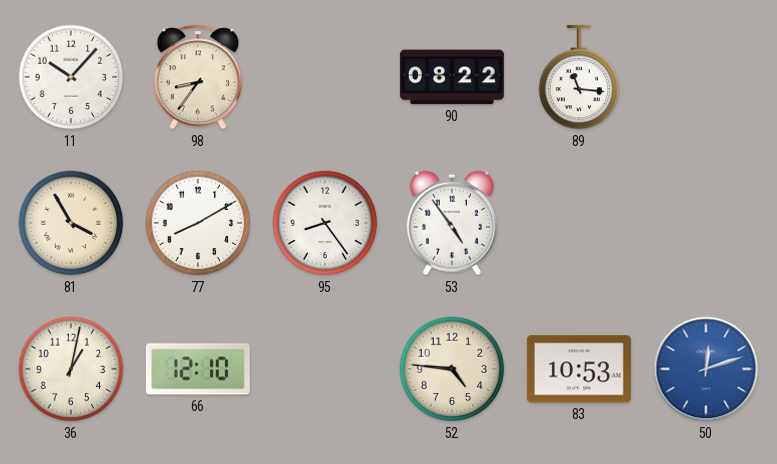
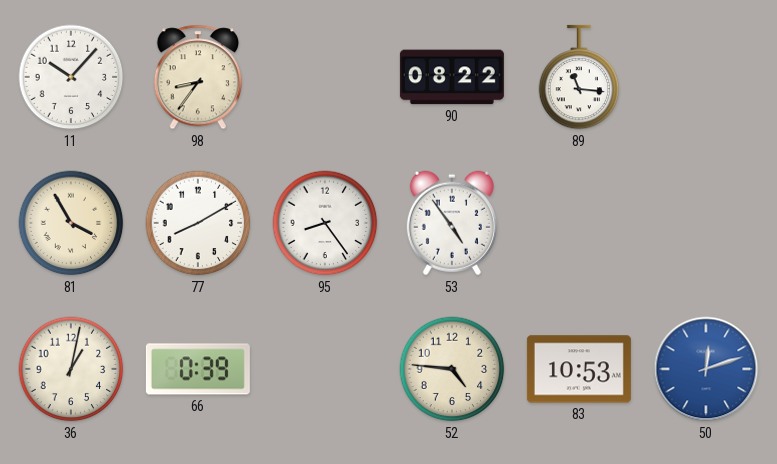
66: 12:10 -> 0:39 (198, 369)
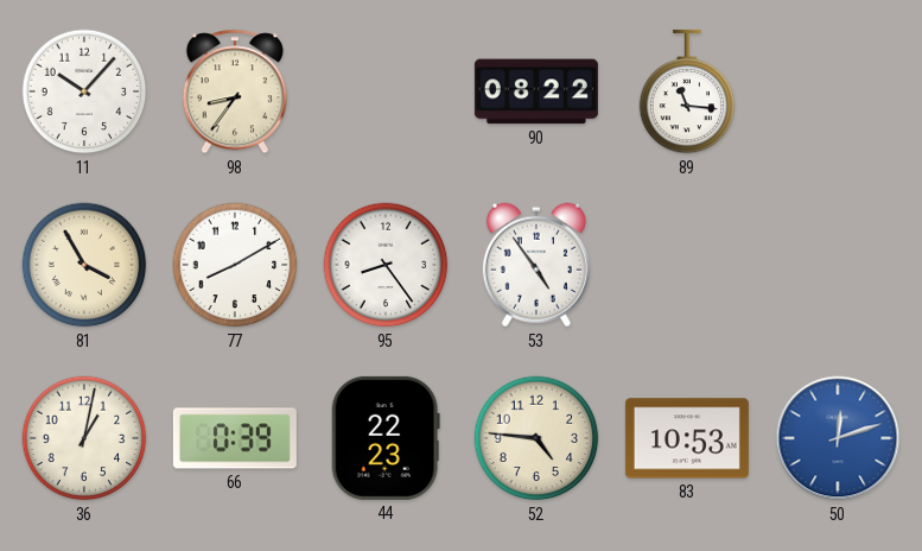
44: none -> 22:23 (386, 438)
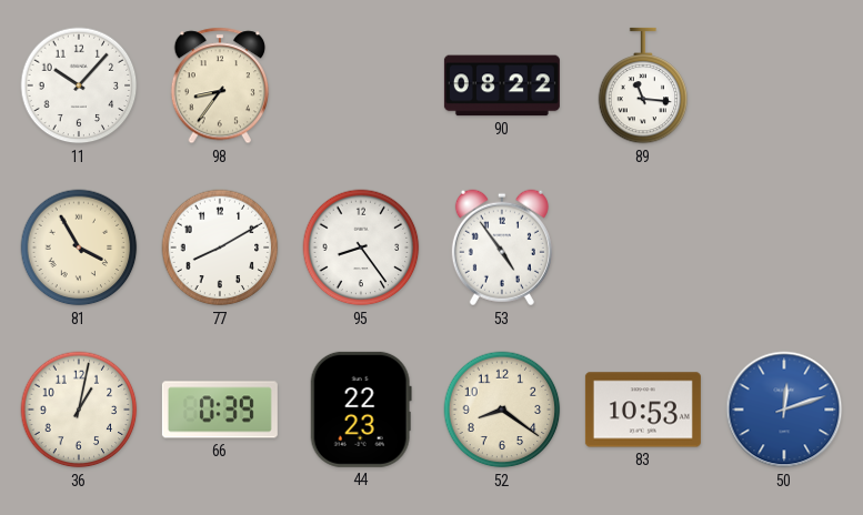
52: 4:46 -> 8:21 (502, 410)
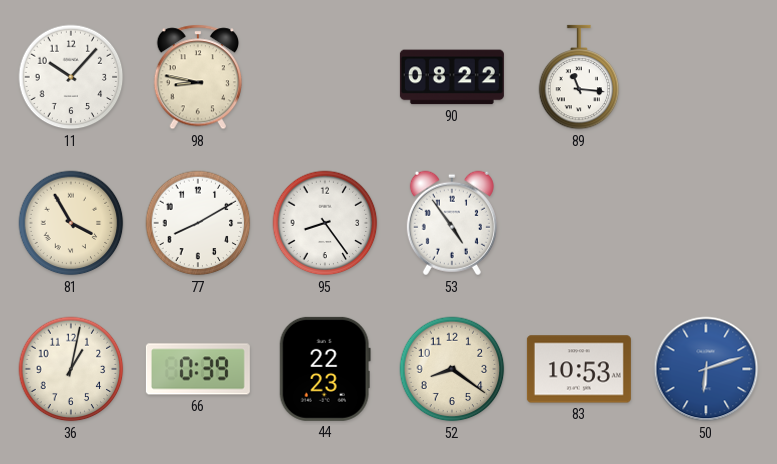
98: 8:36 -> 8:47 (197, 77)
50: 12:12 -> 6:12 (706, 369)
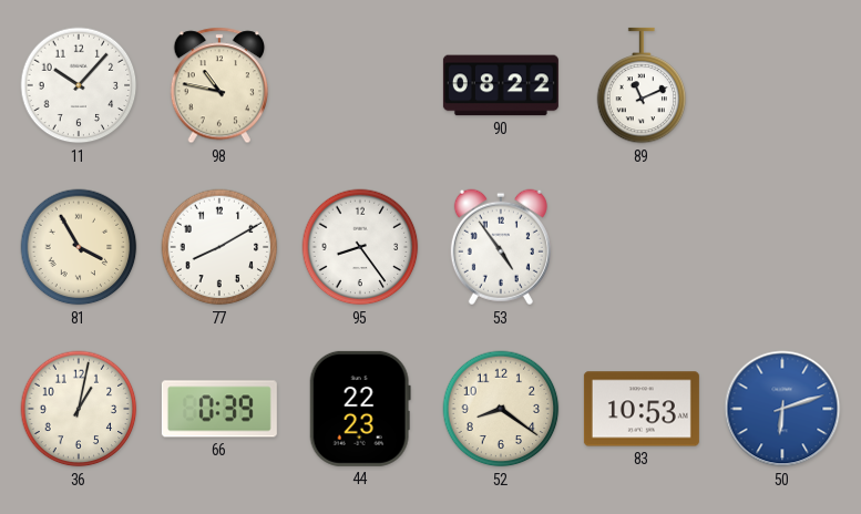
98: 8:47 -> 10:47 (218, 85)
89: 11:16 -> 11:11 (642, 85)
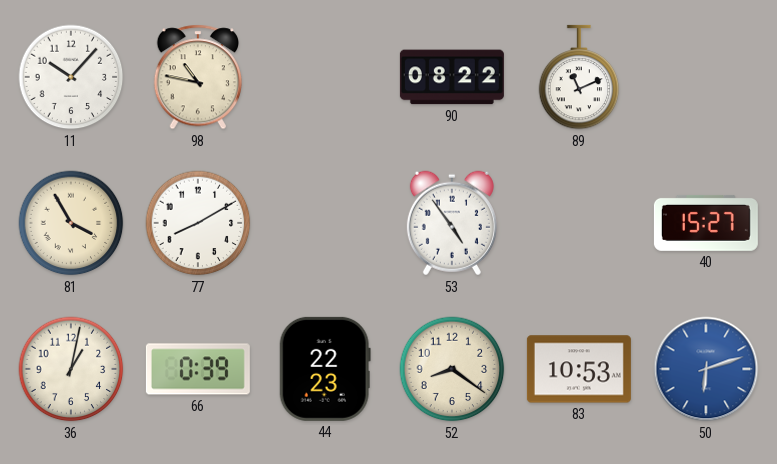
95: 8:24 -> none (360, 247)
40: none -> 15:27 (706, 223)
